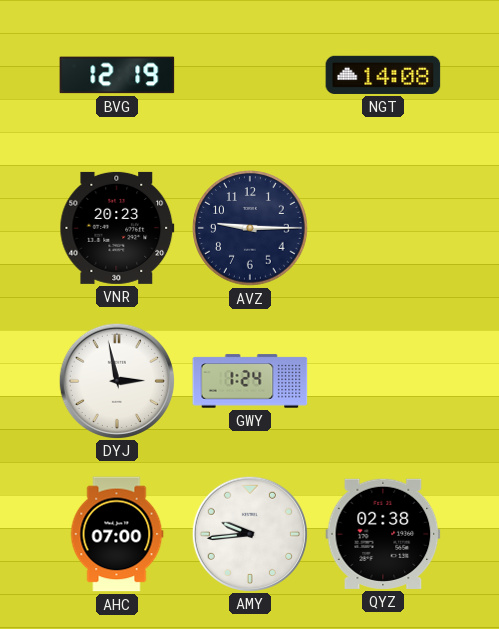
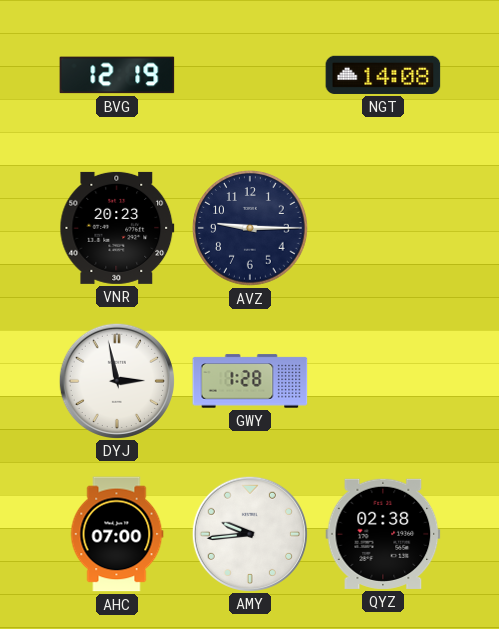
GWY: 1:24 -> 1:28 (250, 381)
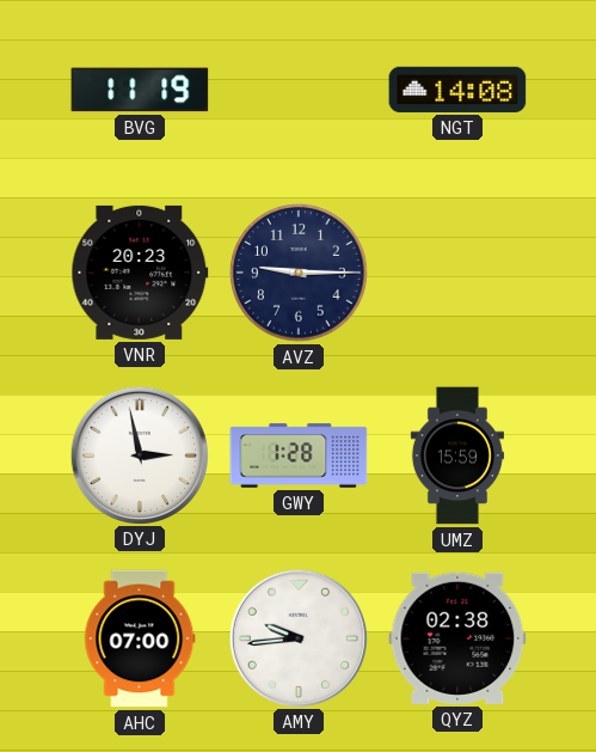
BVG: 12:19 -> 11:19 (140, 90)
UMZ: none -> 15:59 (457, 456)
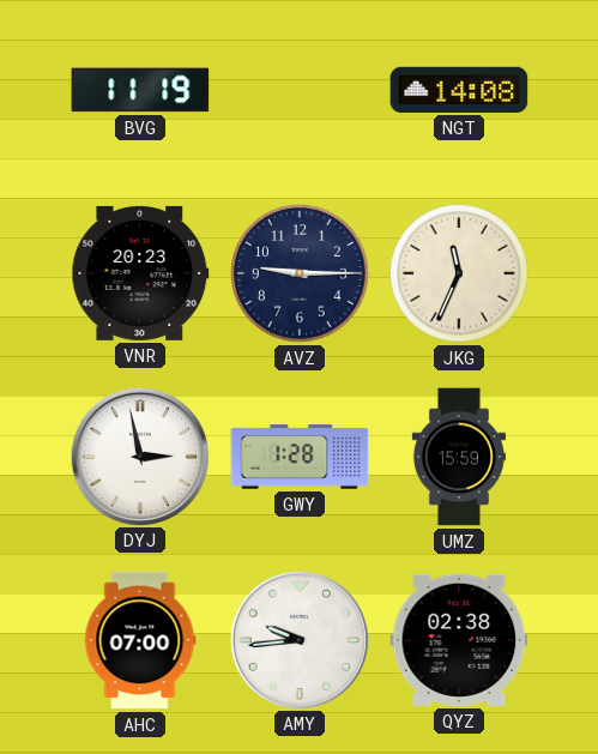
JKG: none -> 11:34 (459, 273)
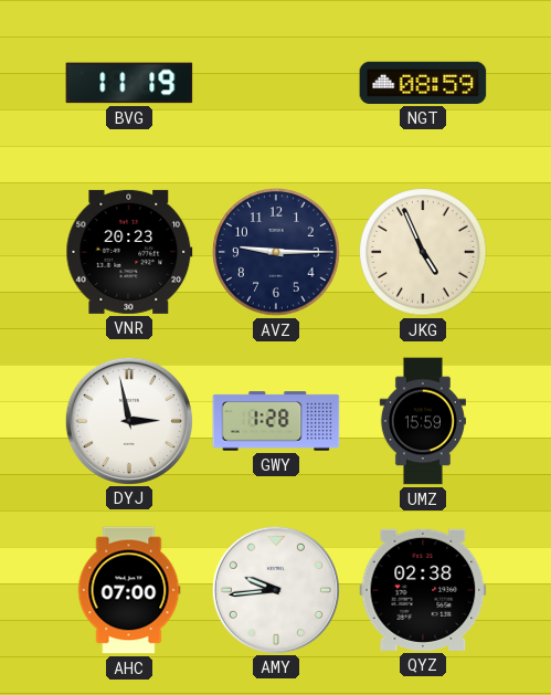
NGT: 14:08 -> 08:59 (423, 83)
JKG: 11:34 -> 4:56 (423, 252)
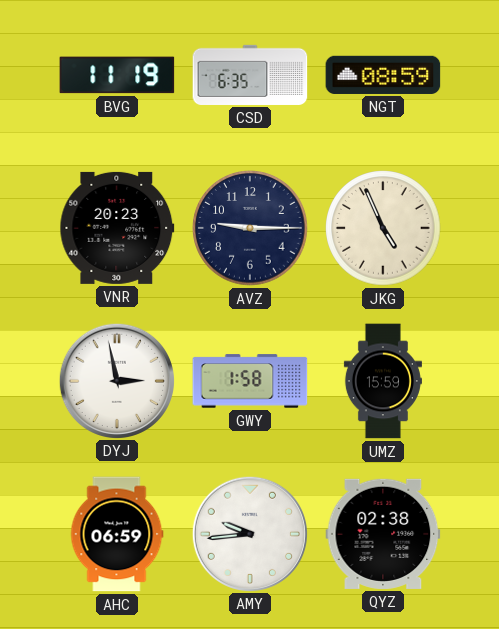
CSD: none -> 6:35 (250, 75)
GWY: 1:28 -> 1:58 (250, 381)
AHC: 07:00 -> 06:59 (117, 534)
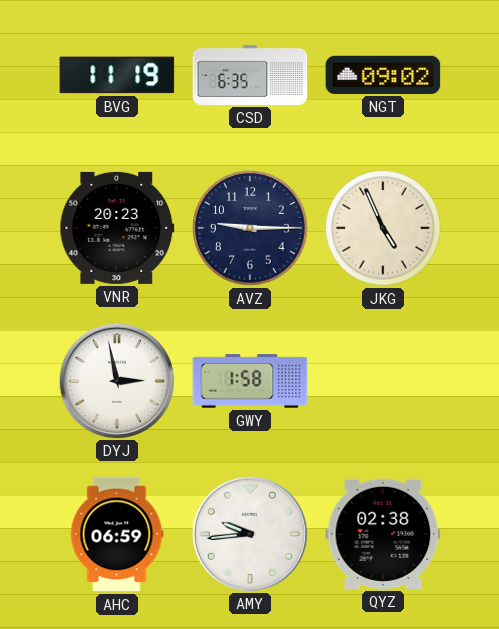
NGT: 08:59 -> 09:02 (383, 75)
UMZ: 15:59 -> none (383, 381)
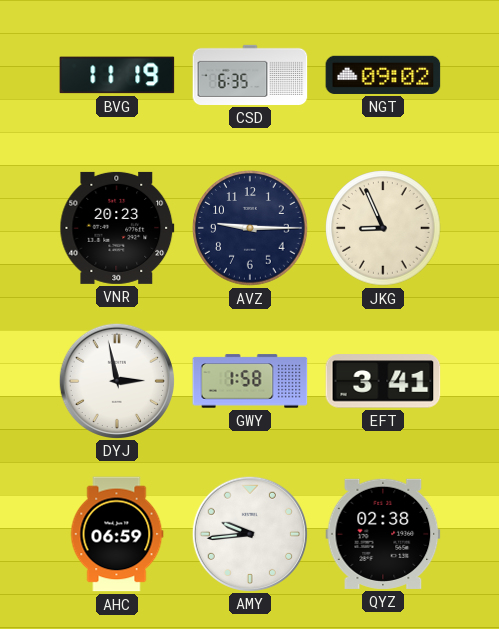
JKG: 4:56 -> 8:56 (383, 228)
EFT: none -> 3:41 (383, 381)
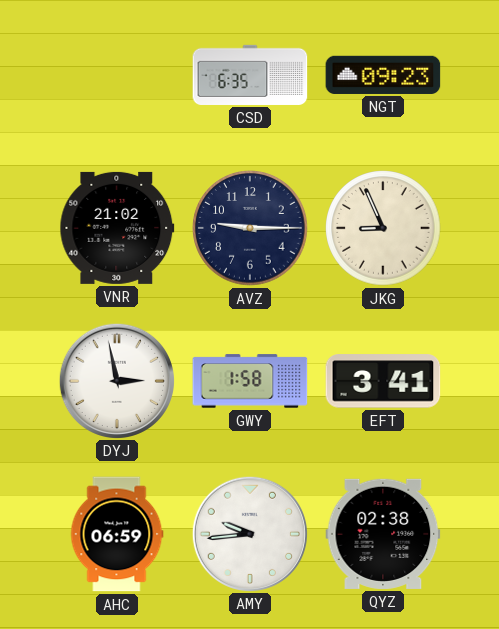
BVG: 11:19 -> none (117, 75)
NGT: 09:02 -> 09:23 (383, 75)
VNR: 20:23 -> 21:02 (117, 228)
